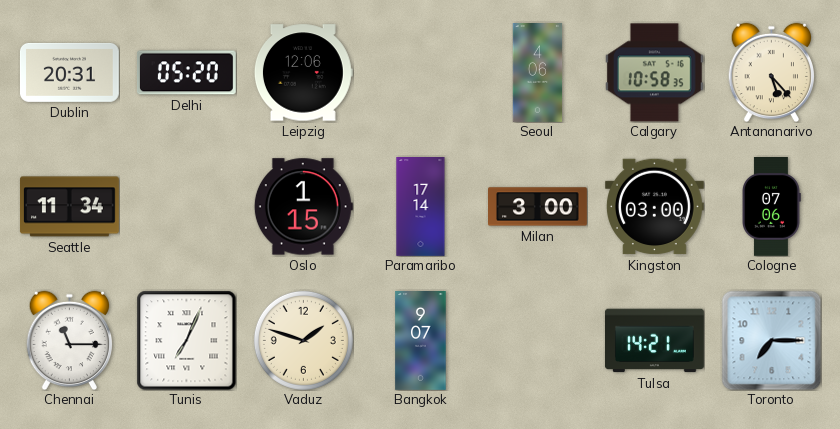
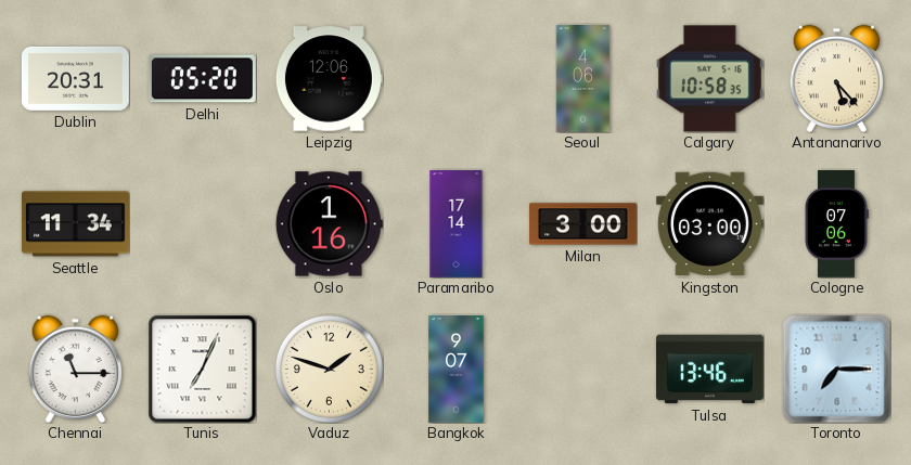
Oslo: 1:15 -> 1:16 (329, 224)
Tulsa: 14:21 -> 13:46 (709, 370)
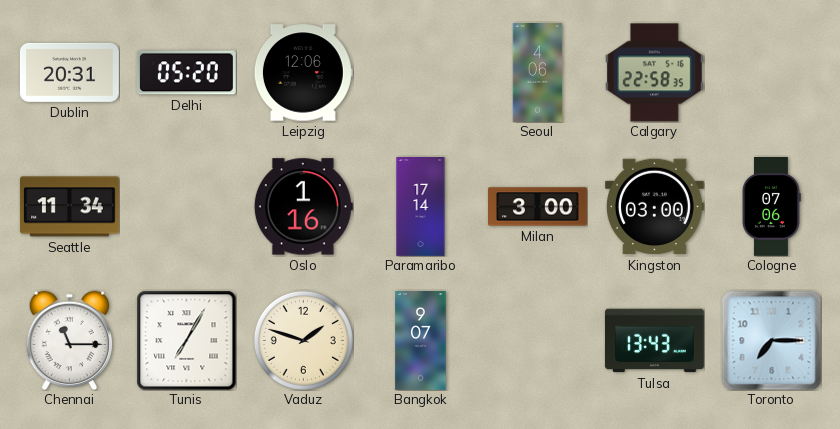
Calgary: 10:58 -> 22:58 (654, 73)
Antananarivo: 5:23 -> none (836, 78)
Tunis: 7:04 -> 7:05 (186, 340)
Tulsa: 13:46 -> 13:43 (654, 341)
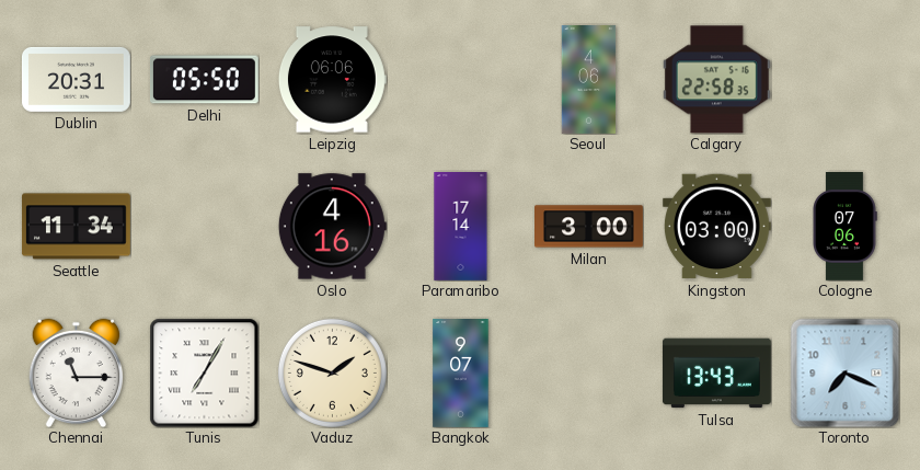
Delhi: 05:20 -> 05:50 (204, 80)
Leipzig: 12:06 -> 06:06 (332, 80)
Oslo: 1:16 -> 4:16 (332, 227)
Toronto: 7:15 -> 7:19 (844, 372)
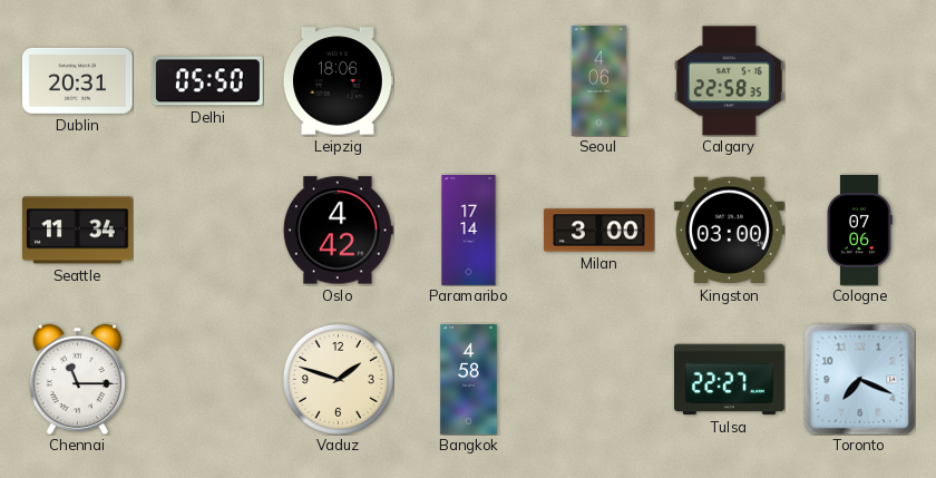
Leipzig: 06:06 -> 18:06 (338, 81)
Oslo: 4:16 -> 4:42 (338, 231)
Tunis: 7:05 -> none (204, 372)
Bangkok: 9:07 -> 4:58 (469, 380)
Tulsa: 13:43 -> 22:27 (729, 380)
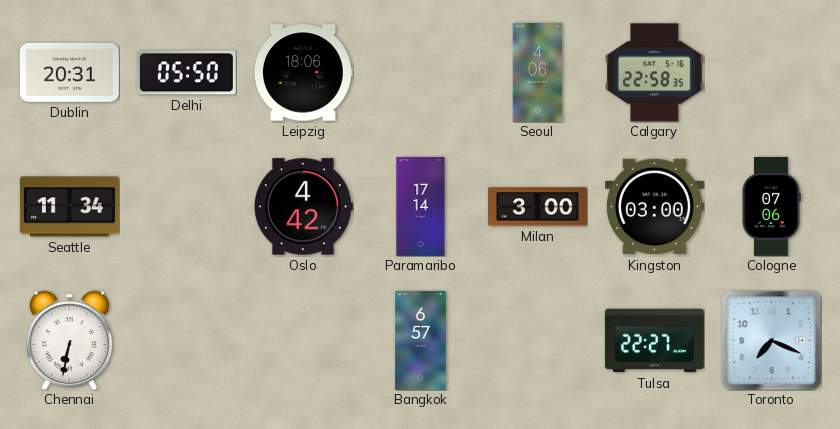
Chennai: 11:15 -> 6:32 (69, 340)
Vaduz: 1:48 -> none (338, 379)
Bangkok: 4:58 -> 6:57 (421, 341)
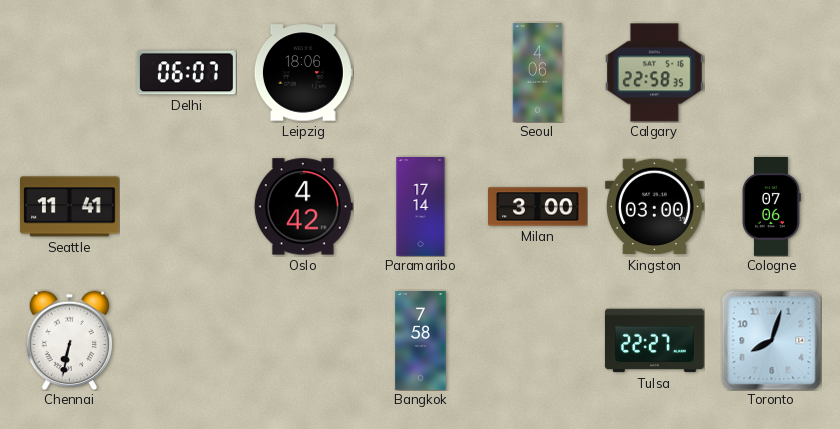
Dublin: 20:31 -> none (69, 72)
Delhi: 05:50 -> 06:07 (186, 73)
Seattle: 11:34 -> 11:41 (69, 207)
Bangkok: 6:57 -> 7:58 (421, 341)
Toronto: 7:19 -> 8:03 (771, 340)
